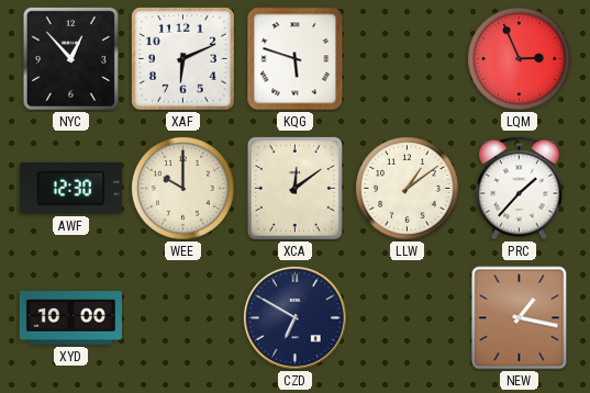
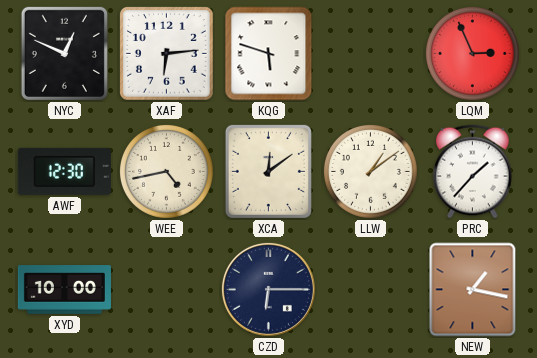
NYC: 12:53 -> 12:49 (64, 53)
XAF: 6:11 -> 6:14 (166, 53)
WEE: 10:00 -> 4:43 (166, 171)
CZD: 6:50 -> 6:15 (268, 289)
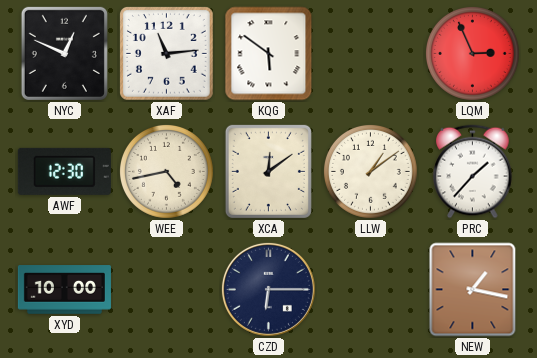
XAF: 6:14 -> 11:14 (166, 53)
KQG: 5:48 -> 5:51 (269, 54)
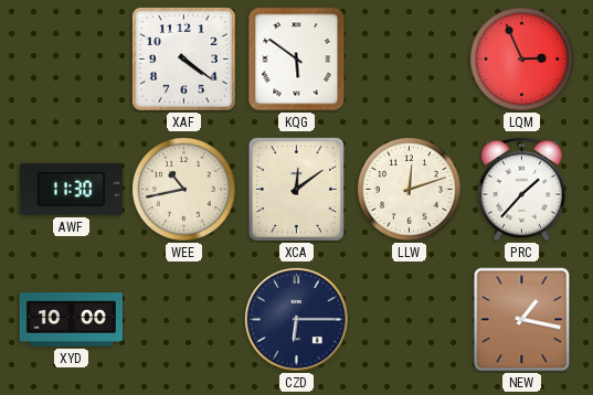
NYC: 12:49 -> none (64, 53)
XAF: 11:14 -> 4:21 (183, 58)
AWF: 12:30 -> 11:30 (71, 189)
WEE: 4:43 -> 10:43 (183, 189)
LLW: 1:09 -> 12:12 (409, 189)
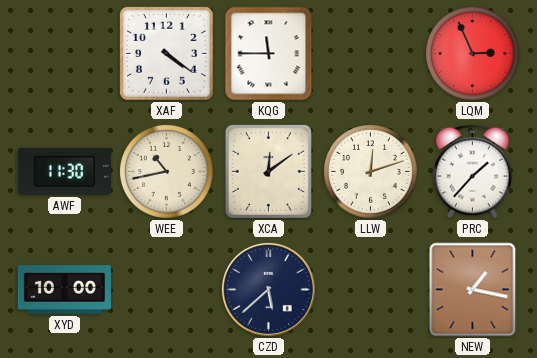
KQG: 5:51 -> 11:45 (269, 54)
CZD: 6:15 -> 5:38 (268, 289)
